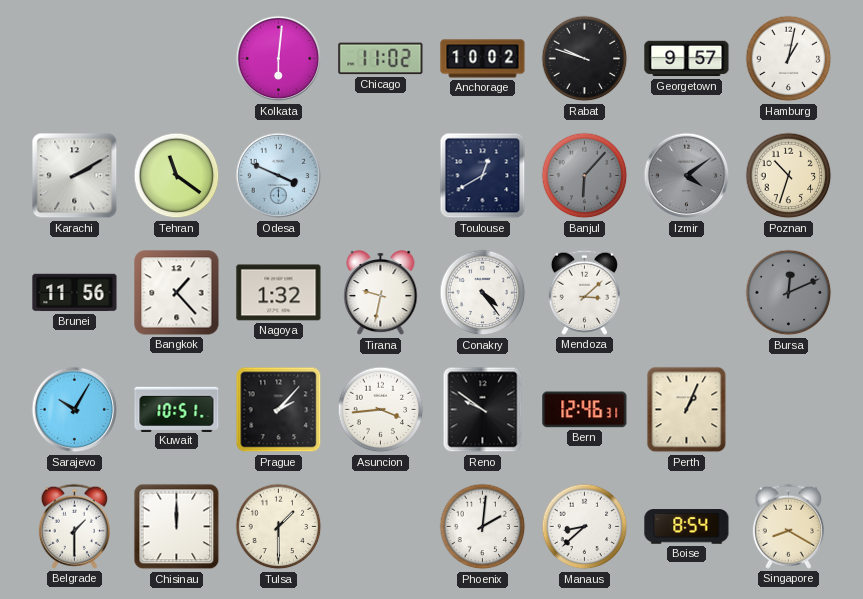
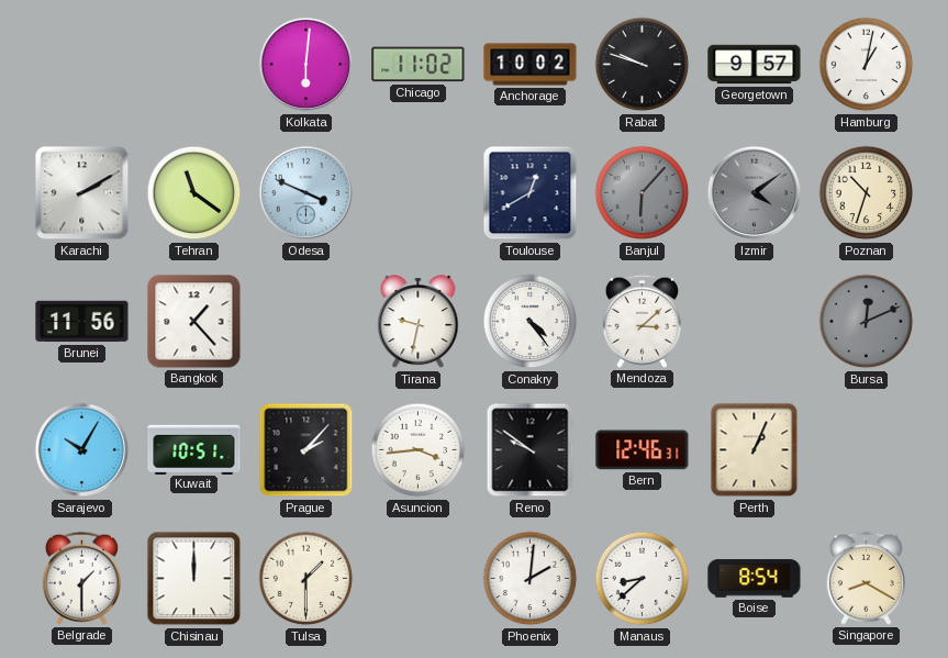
Nagoya: 1:32 -> none (279, 293)
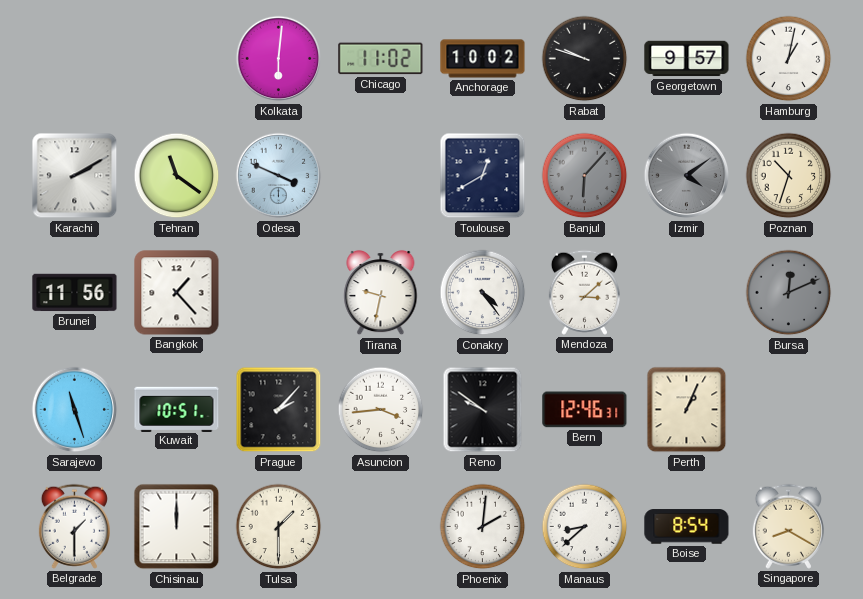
Sarajevo: 10:05 -> 11:27 (75, 410)
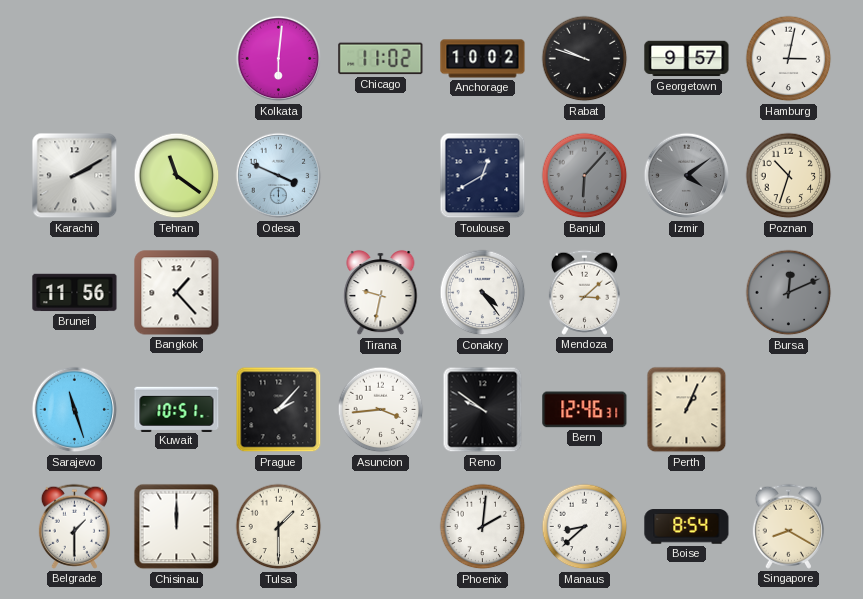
Hamburg: 1:02 -> 3:02 (789, 59)
